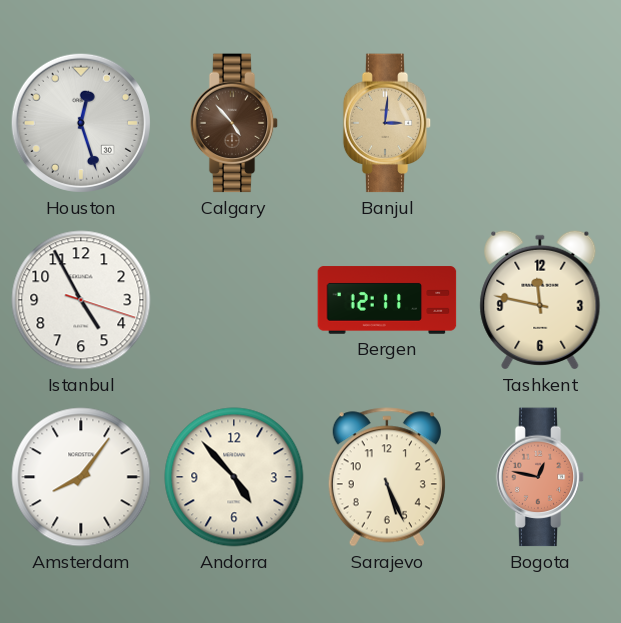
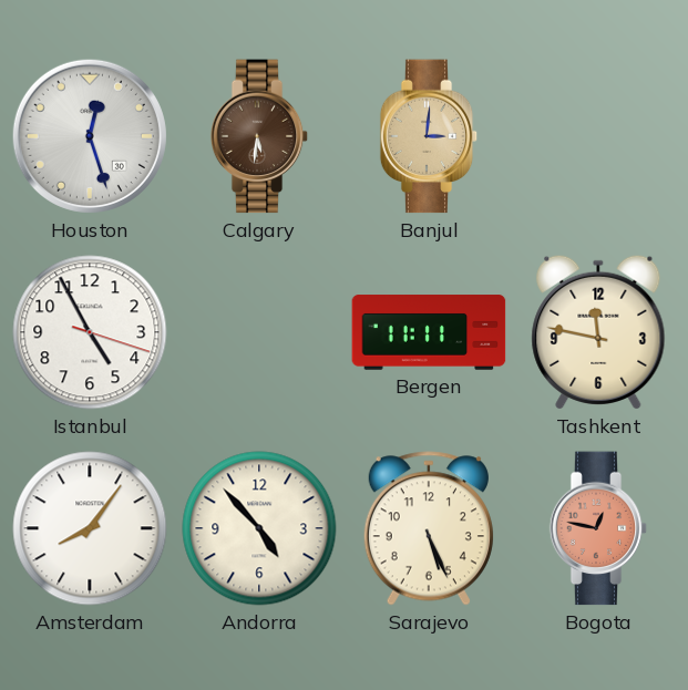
Calgary: 4:53 -> 5:31 (259, 136)
Bergen: 12:11 -> 11:11 (429, 332)
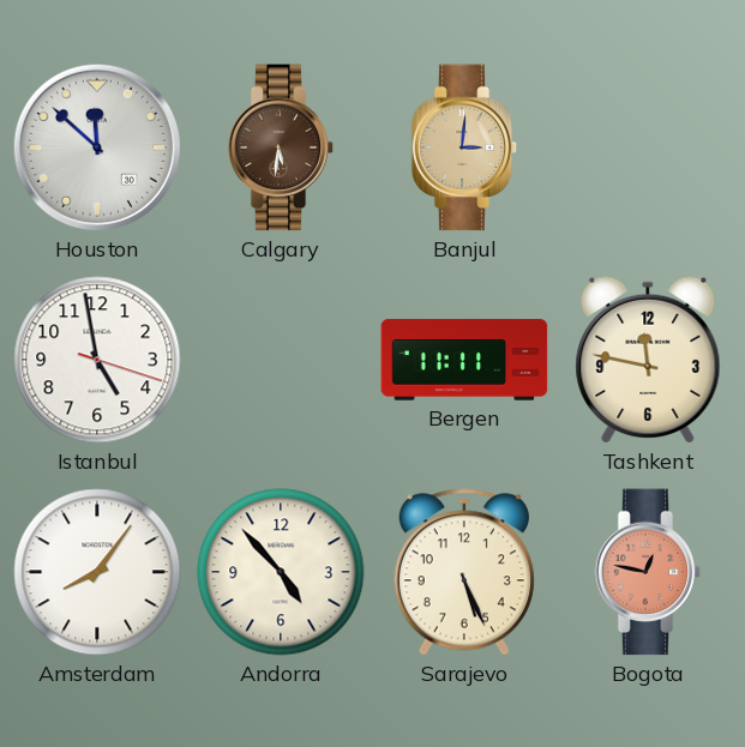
Houston: 12:27 -> 11:52 (97, 147)
Istanbul: 4:55 -> 4:58 (97, 360)
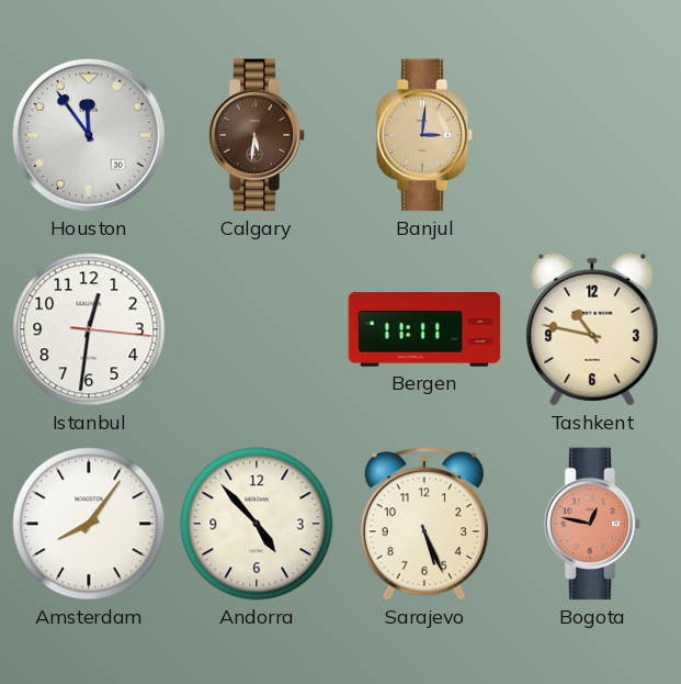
Houston: 11:52 -> 11:54 (89, 135)
Istanbul: 4:58 -> 12:31 (89, 329)
Tashkent: 11:47 -> 10:47 (592, 329)
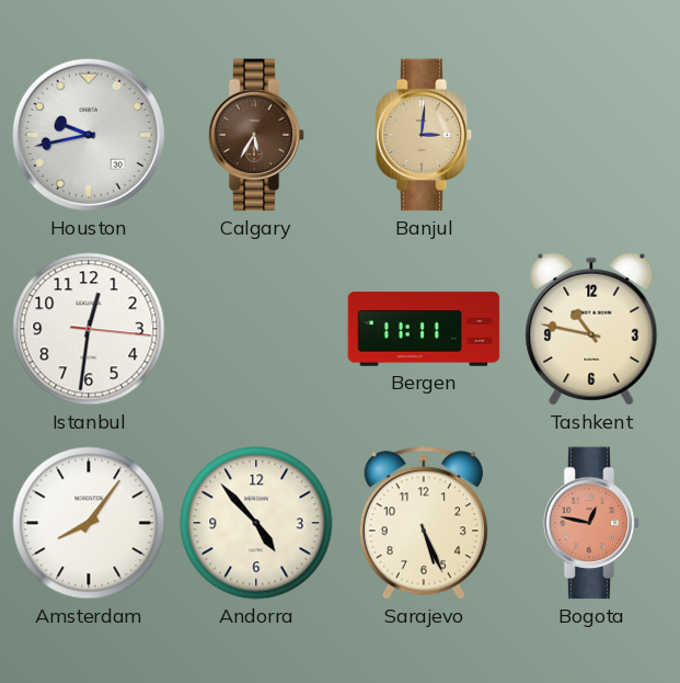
Houston: 11:54 -> 9:43 (89, 135)
Calgary: 5:31 -> 5:35 (256, 135)
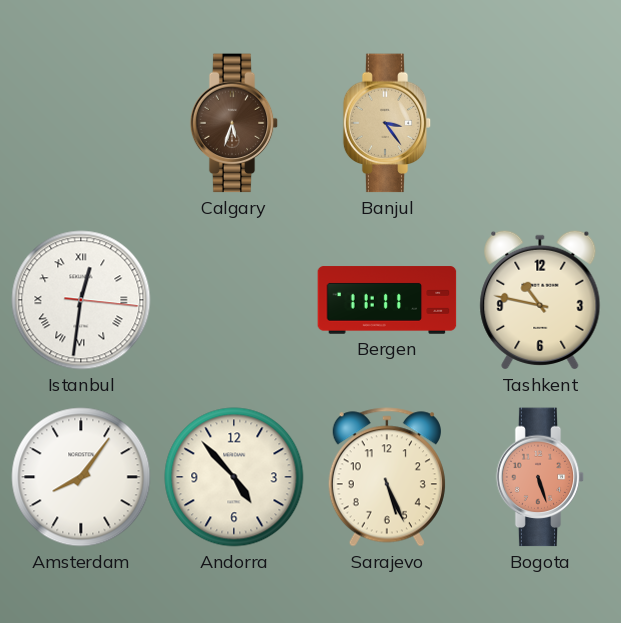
Houston: 9:43 -> none (89, 135)
Calgary: 5:35 -> 5:33 (234, 123)
Banjul: 3:01 -> 3:24 (387, 123)
Istanbul numerals: Arabic -> Roman (81, 300)
Bogota: 12:47 -> 5:27 (540, 477)
